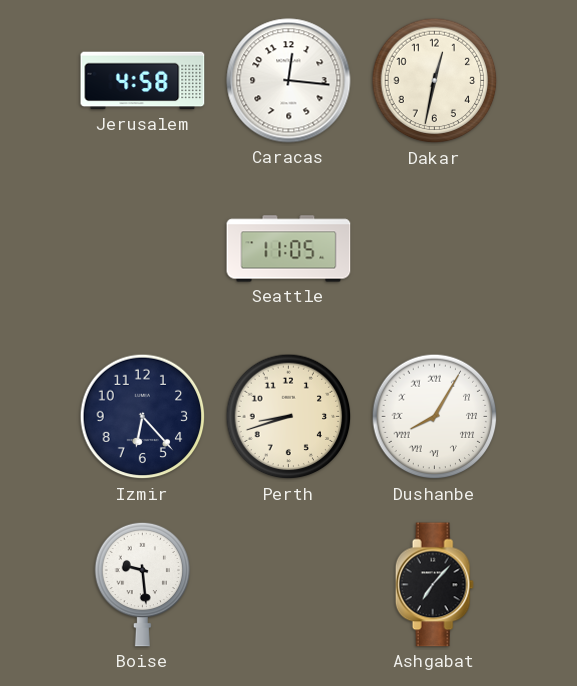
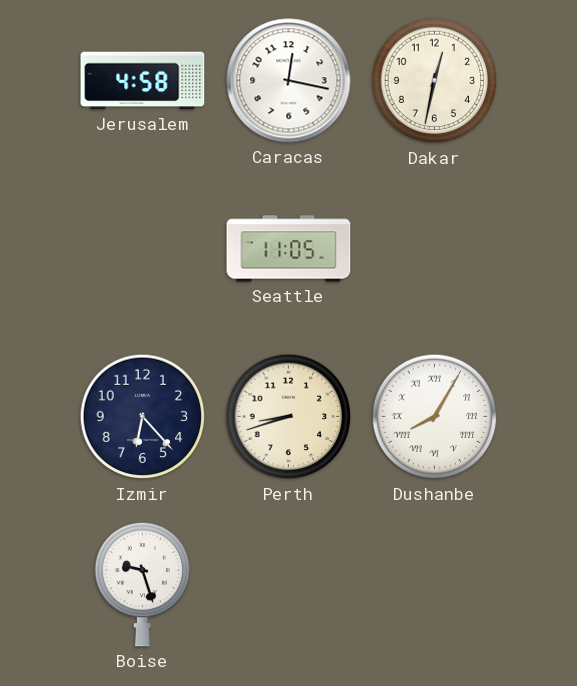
Caracas: 12:16 -> 12:17 (289, 81)
Boise: 9:29 -> 9:27 (143, 584)
Ashgabat: 7:07 -> none (434, 585)
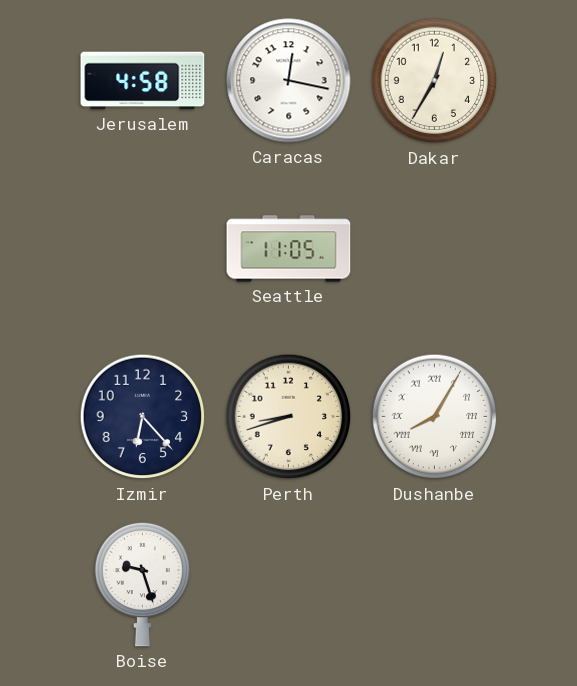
Dakar: 12:32 -> 12:35 (435, 81)
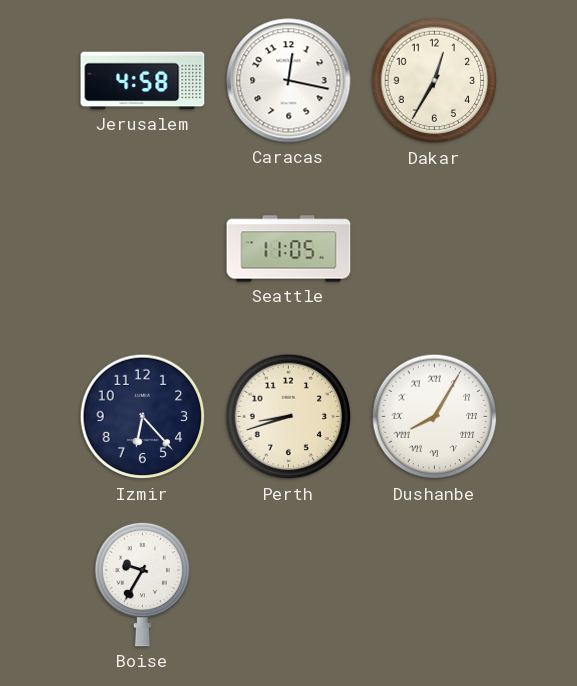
Boise: 9:27 -> 9:35 (143, 584)
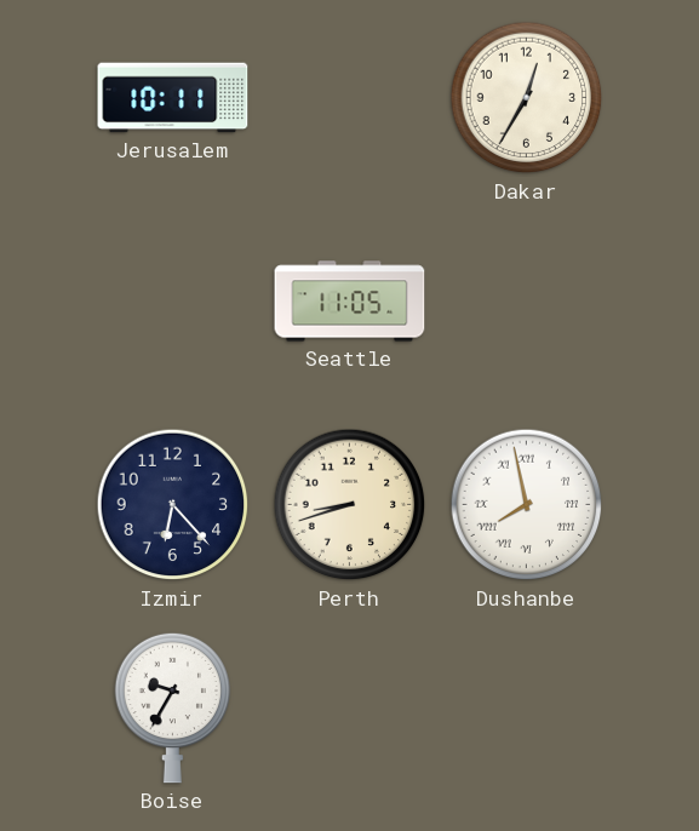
Jerusalem: 4:58 -> 10:11 (173, 98)
Caracas: 12:17 -> none (289, 81)
Dushanbe: 8:05 -> 7:58 (527, 505)
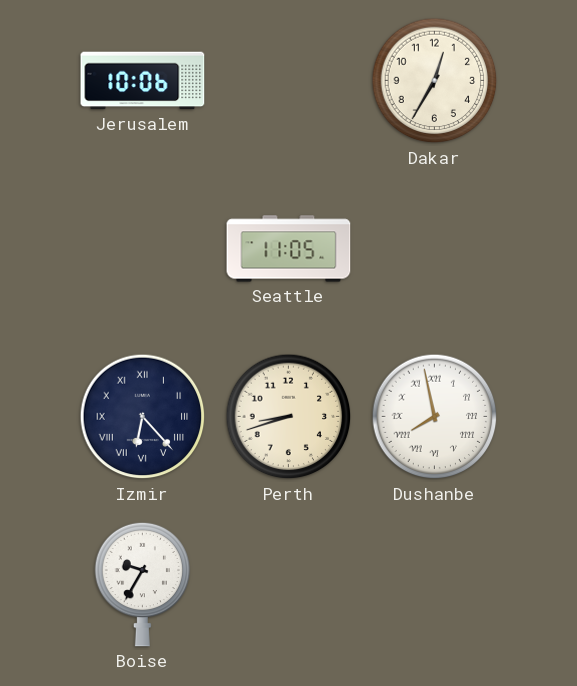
Jerusalem: 10:11 -> 10:06 (143, 81)
Izmir numerals: Arabic -> Roman (143, 417)
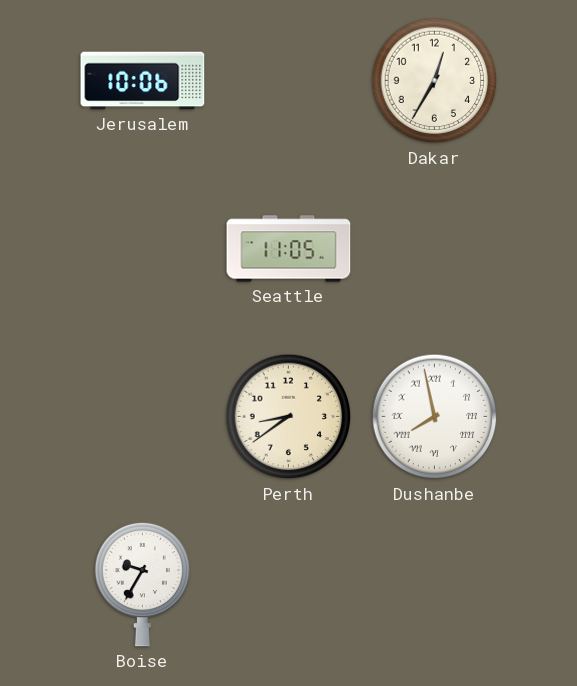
Izmir: 6:23 -> none (143, 417)
Perth: 8:42 -> 8:39 (289, 417)
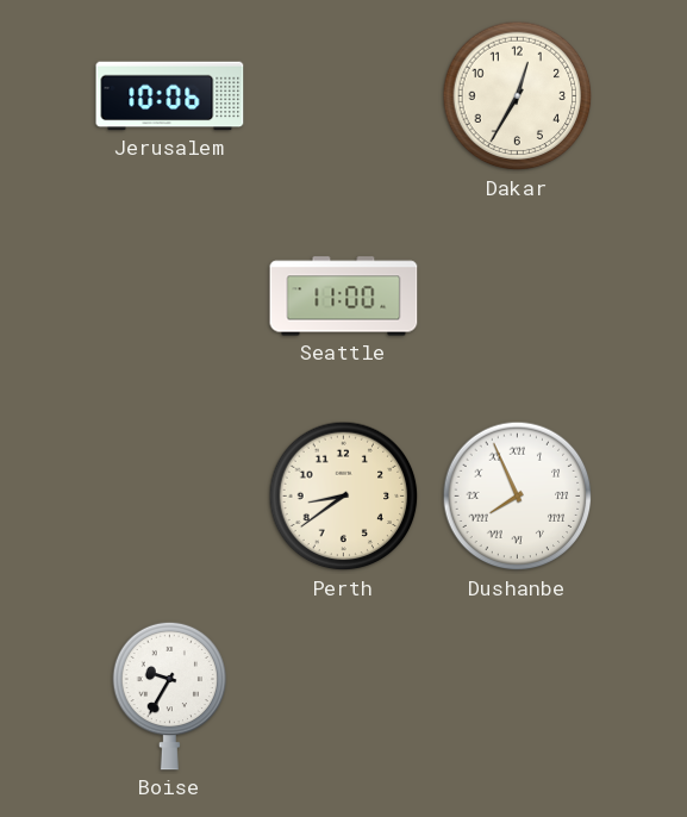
Seattle: 11:05 -> 11:00 (344, 297)
Dushanbe: 7:58 -> 7:56 (518, 497)
